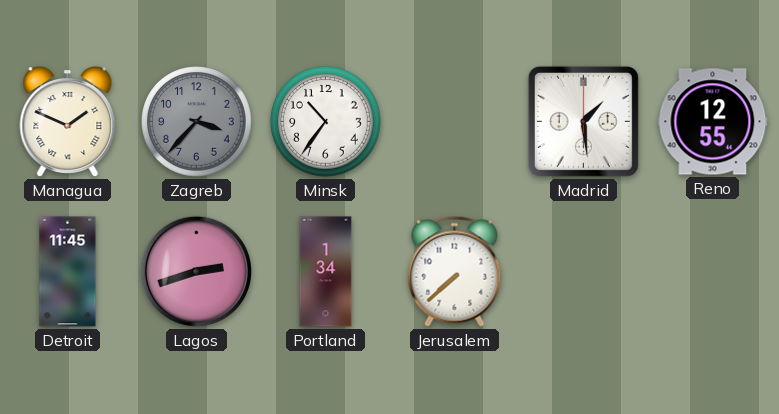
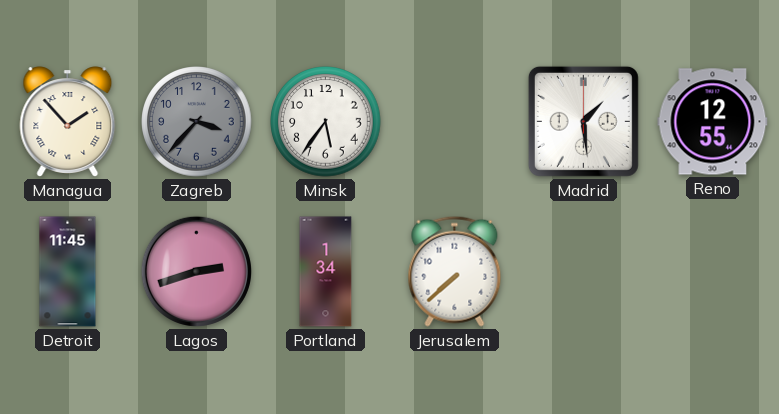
Managua: 1:49 -> 1:53 (68, 122)
Minsk: 10:36 -> 5:36 (326, 122)
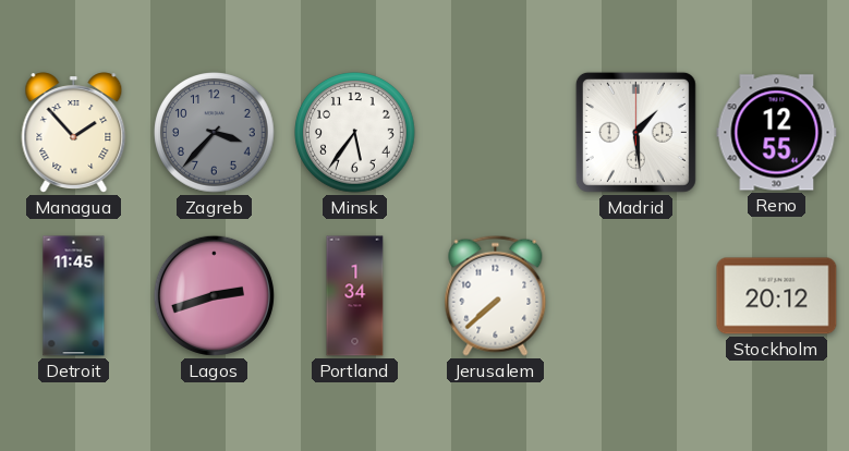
Stockholm: none -> 20:12 (777, 296)
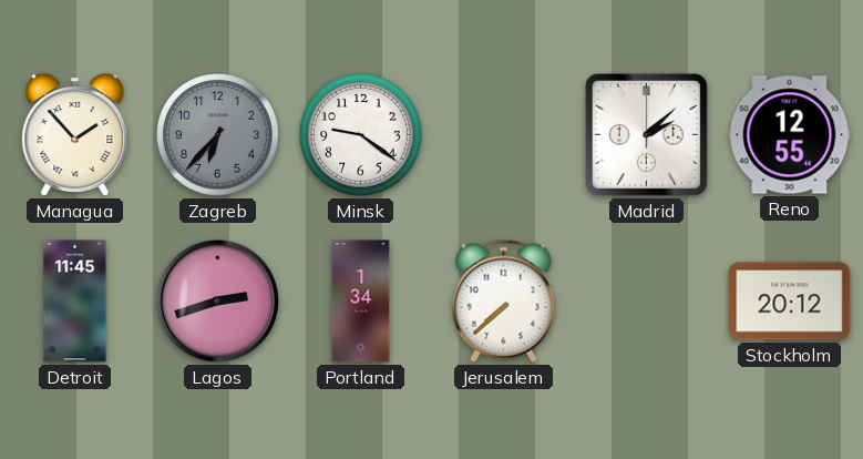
Zagreb: 3:37 -> 6:37 (218, 135)
Minsk: 5:36 -> 9:21 (361, 135)
Madrid: 1:29 -> 2:08 (646, 134)
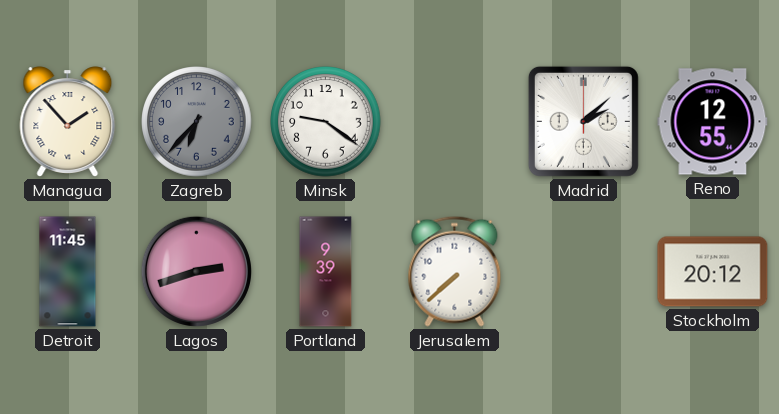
Portland: 1:34 -> 9:39 (326, 272)
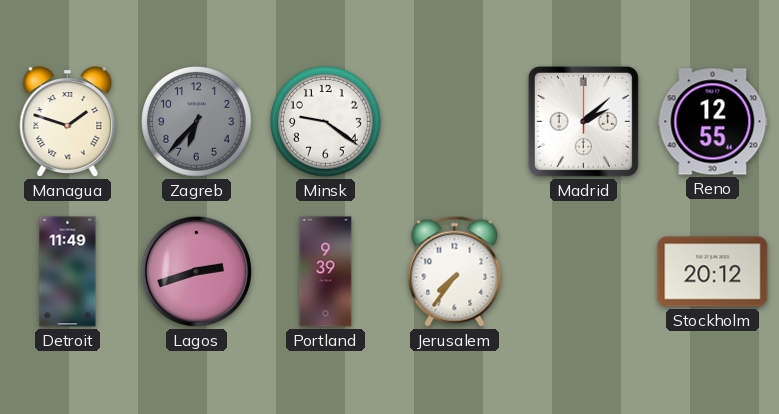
Managua: 1:53 -> 1:48 (68, 122)
Detroit: 11:45 -> 11:49 (68, 272)
Jerusalem: 7:38 -> 7:36 (455, 271)
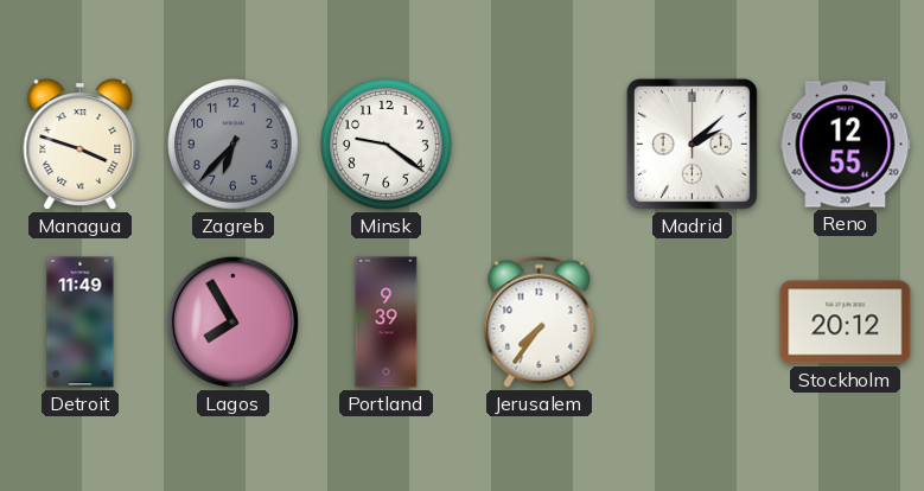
Managua: 1:48 -> 3:48 (81, 145)
Lagos: 2:42 -> 7:55 (232, 321)
